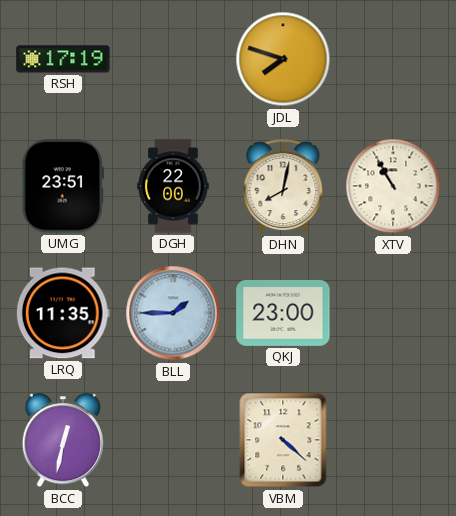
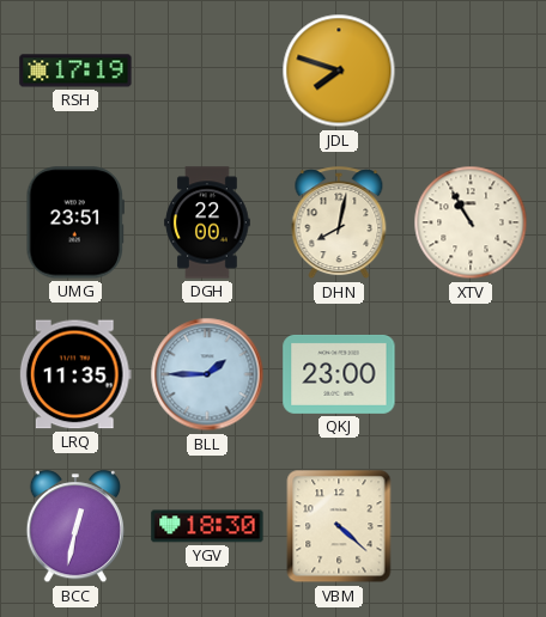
YGV: none -> 18:30 (207, 526)
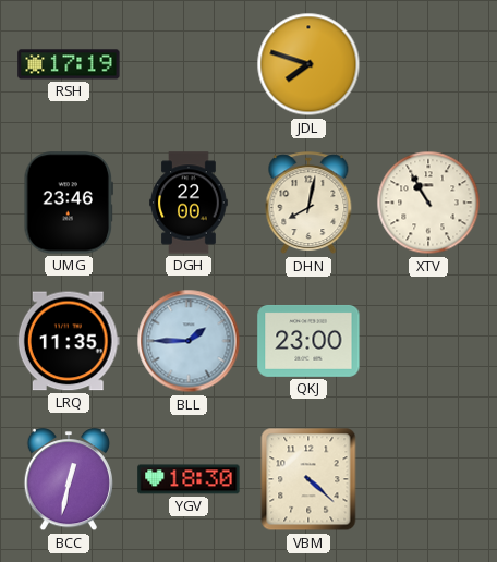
UMG: 23:51 -> 23:46 (69, 203)
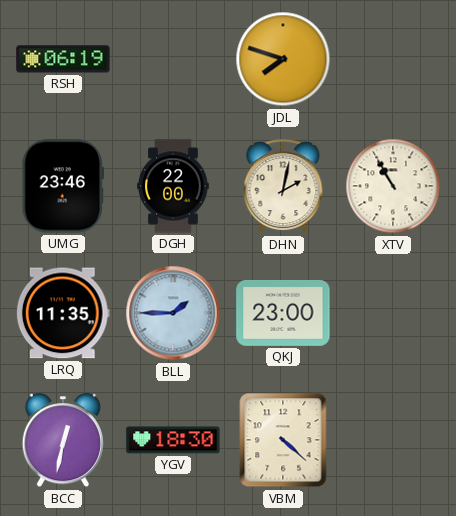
RSH: 17:19 -> 06:19 (63, 59)
DHN: 8:02 -> 2:02 (283, 187)
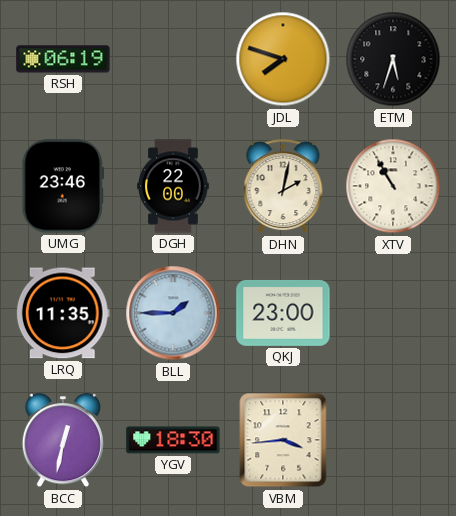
ETM: none -> 5:33 (393, 59)
VBM: 4:22 -> 3:44 (283, 440)
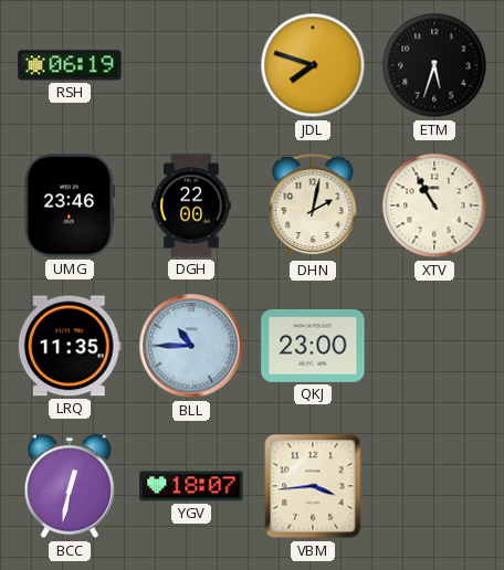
BLL: 1:45 -> 10:45 (191, 346)
YGV: 18:30 -> 18:07 (191, 486)
